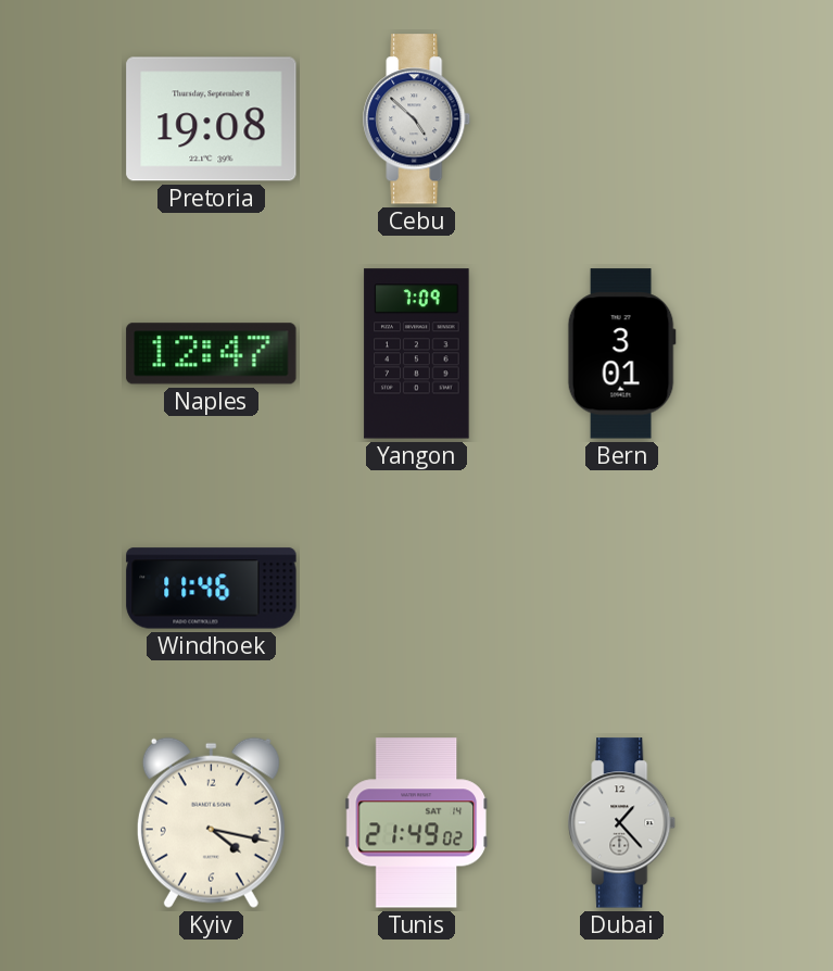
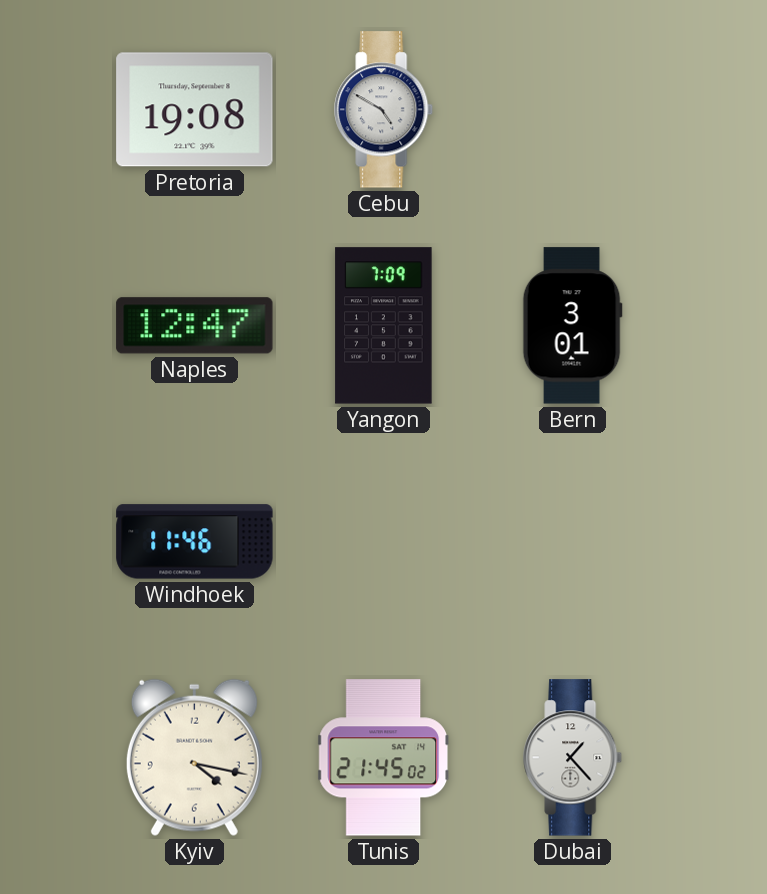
Cebu: 4:52 -> 4:50 (384, 110)
Tunis: 21:49 -> 21:45 (384, 758)
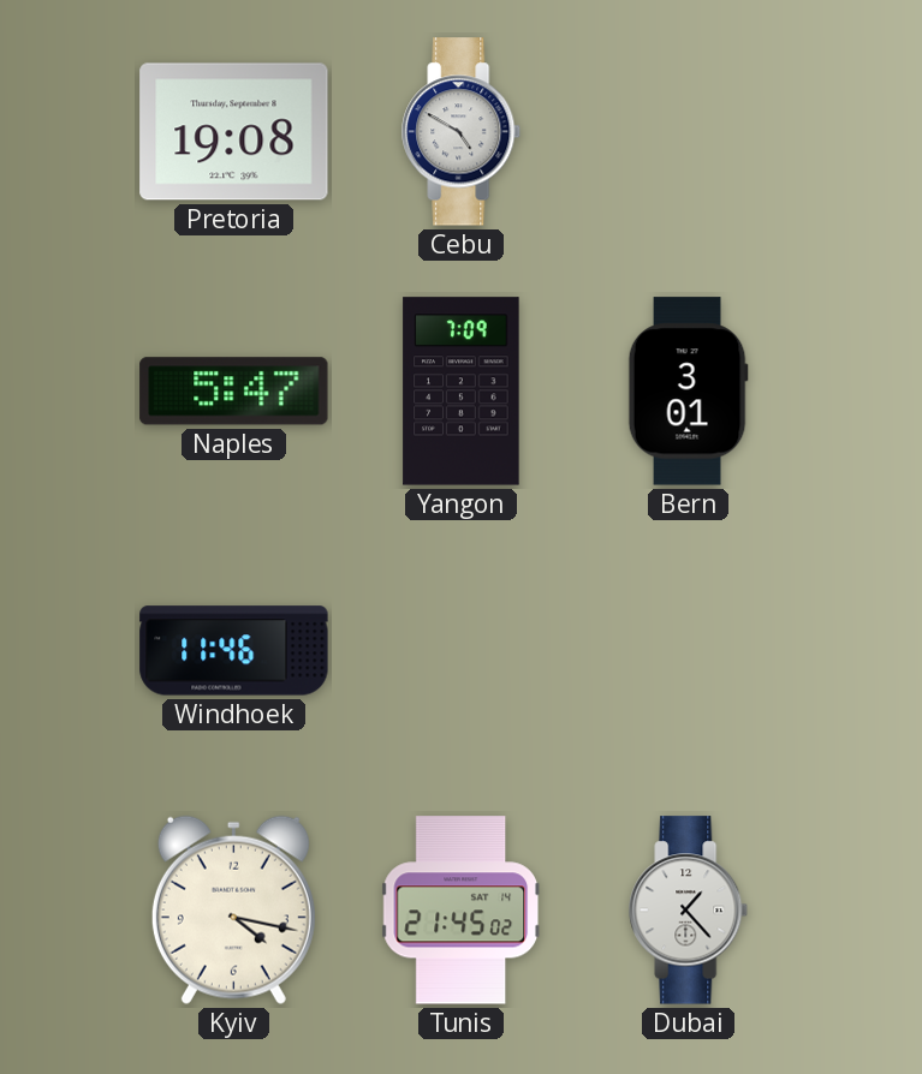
Naples: 12:47 -> 5:47 (234, 392)
